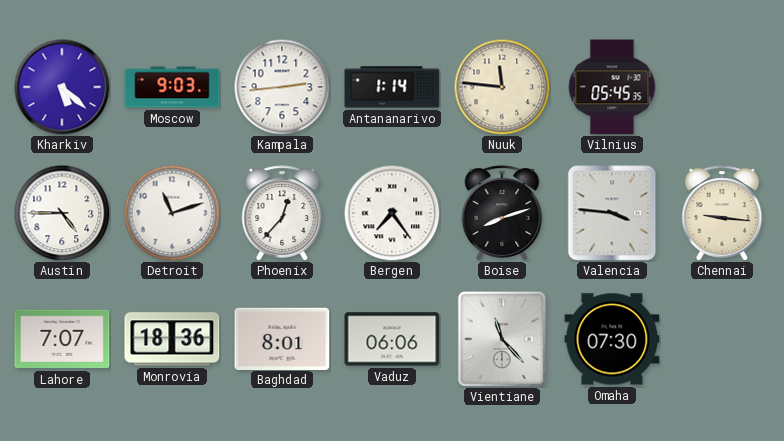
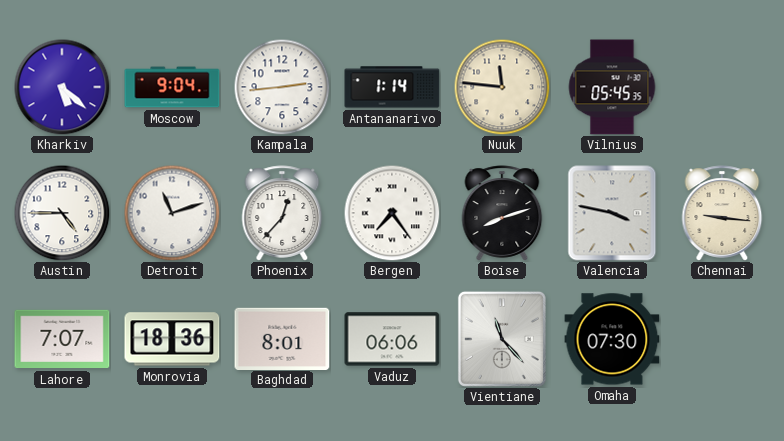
Moscow: 9:03 -> 9:04 (172, 87)
Valencia: 3:46 -> 3:47 (612, 213)
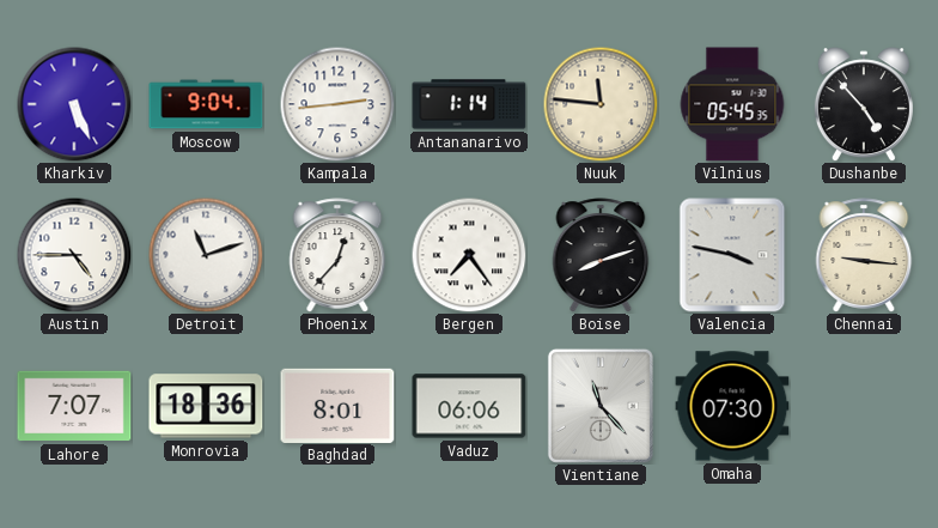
Kharkiv: 5:22 -> 5:26 (74, 104)
Dushanbe: none -> 4:53 (864, 104)
